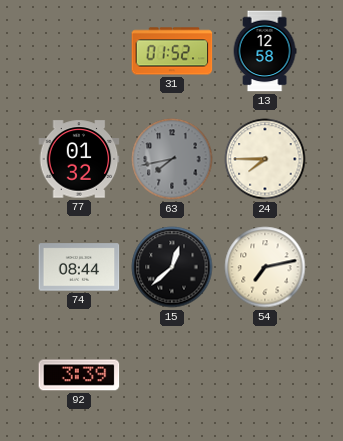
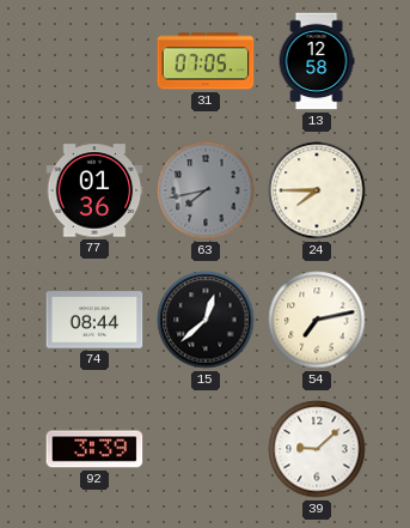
31: 01:52 -> 07:05 (206, 61)
77: 01:32 -> 01:36 (94, 190)
39: none -> 9:08 (317, 449)
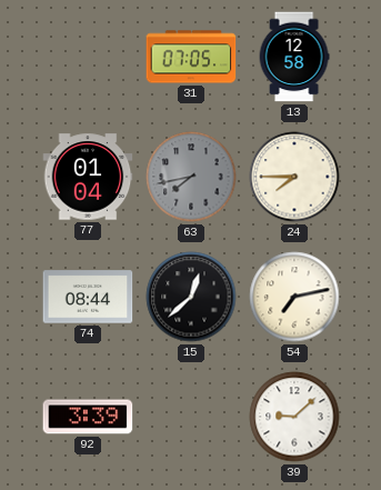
77: 01:36 -> 01:04 (88, 177)
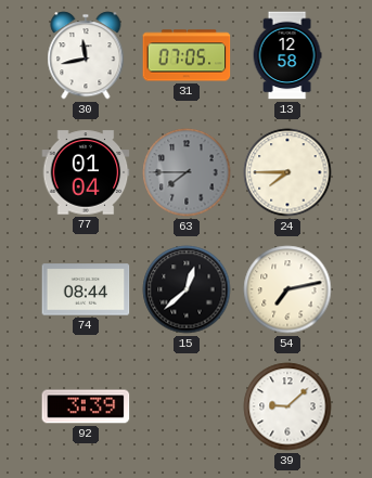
30: none -> 11:43 (86, 55)
63: 7:43 -> 7:45 (187, 172)
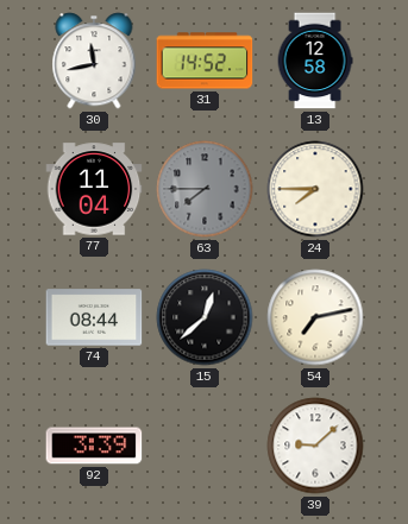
31: 07:05 -> 14:52 (205, 61)
77: 01:04 -> 11:04 (94, 189)
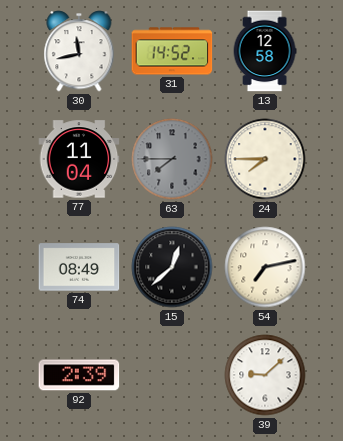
74: 08:44 -> 08:49 (79, 267)
92: 3:39 -> 2:39 (79, 375)
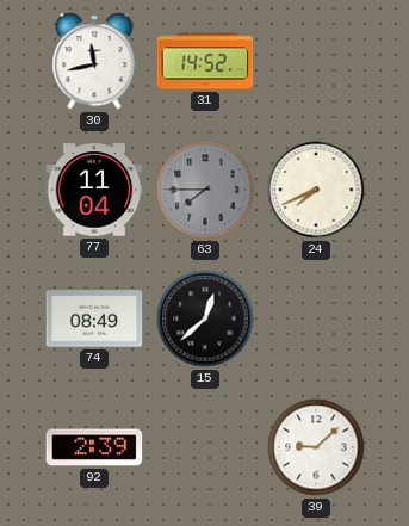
13: 12:58 -> none (265, 51)
24: 7:45 -> 7:41 (316, 190)
54: 7:13 -> none (265, 267)
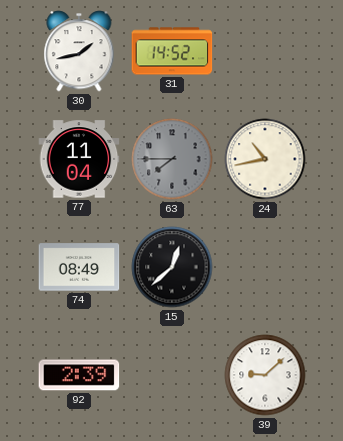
30: 11:43 -> 1:43 (79, 51)
24: 7:41 -> 10:43 (265, 159)
